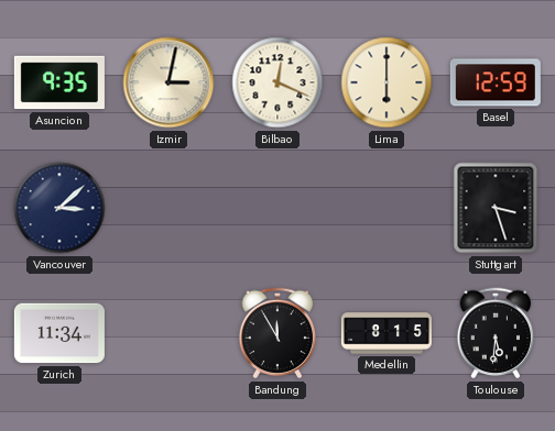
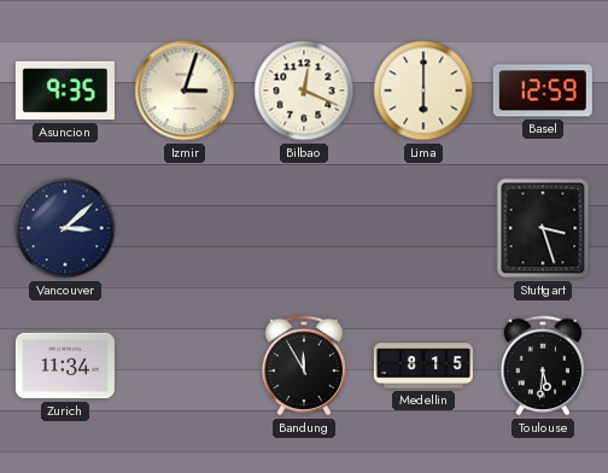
Izmir: 3:02 -> 3:03 (185, 90)
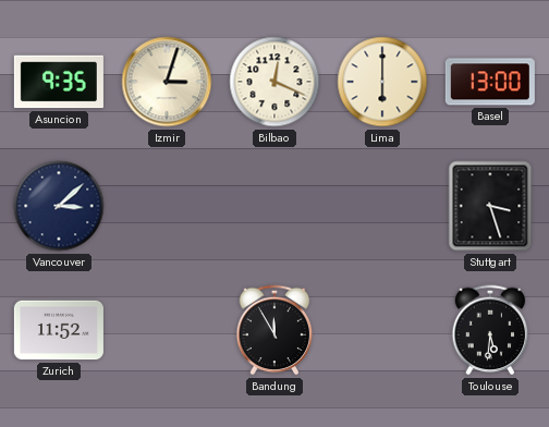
Basel: 12:59 -> 13:00 (490, 82)
Zurich: 11:34 -> 11:52 (59, 330)
Medellin: 8:15 -> none (423, 366)
